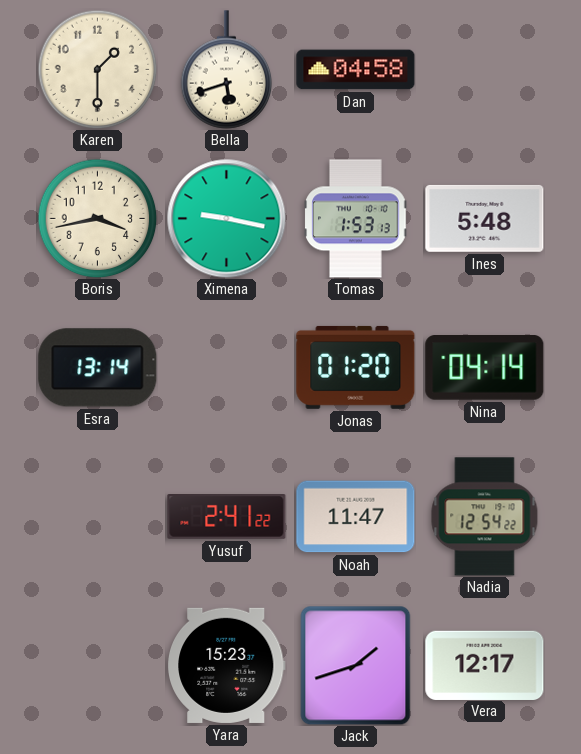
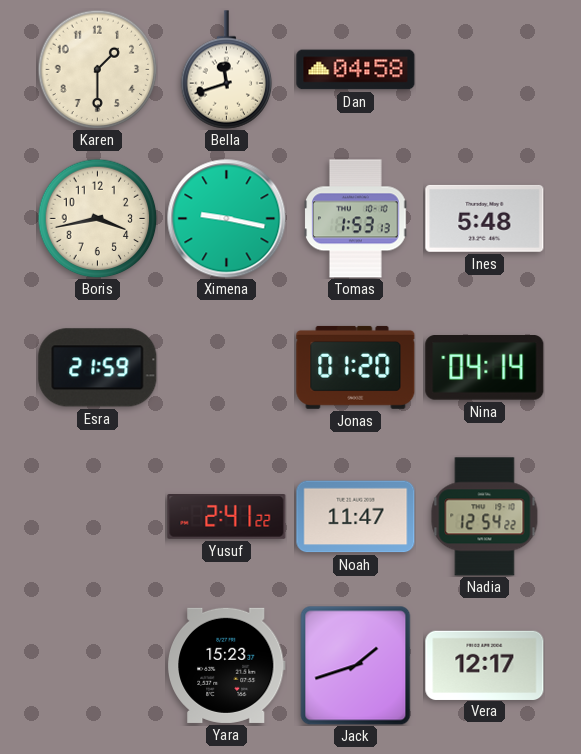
Bella: 5:42 -> 11:42 (227, 70)
Esra: 13:14 -> 21:59 (98, 368)
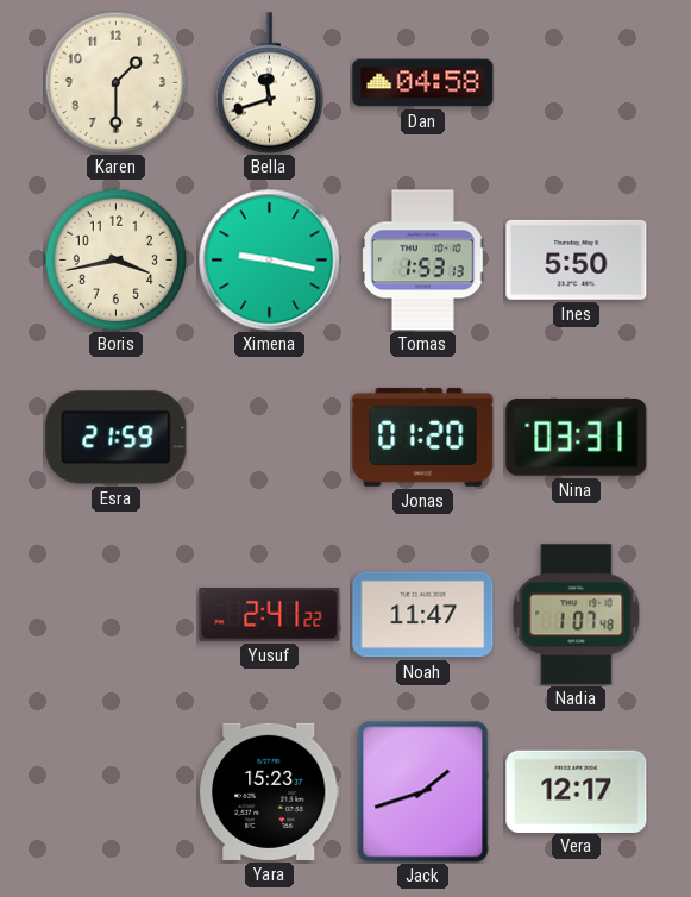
Ines: 5:48 -> 5:50 (577, 259)
Nina: 04:14 -> 03:31 (577, 438)
Nadia: 12:54 -> 1:07 (577, 615)
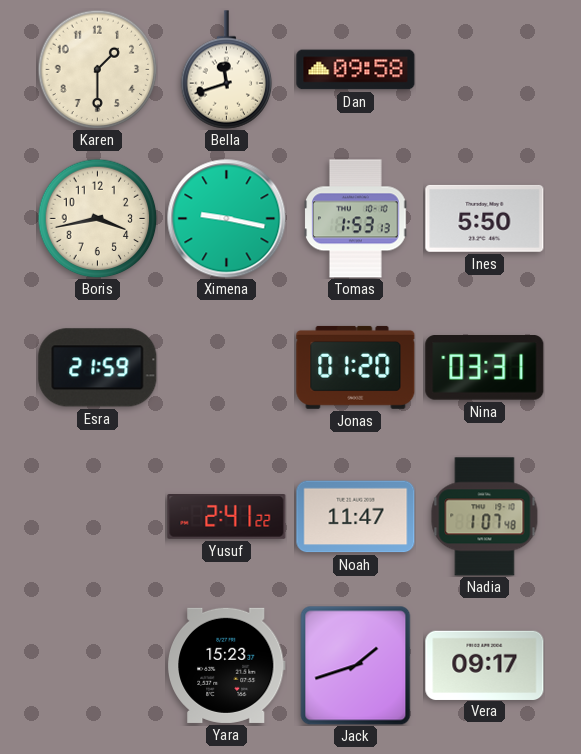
Dan: 04:58 -> 09:58 (356, 70)
Vera: 12:17 -> 09:17 (485, 665)
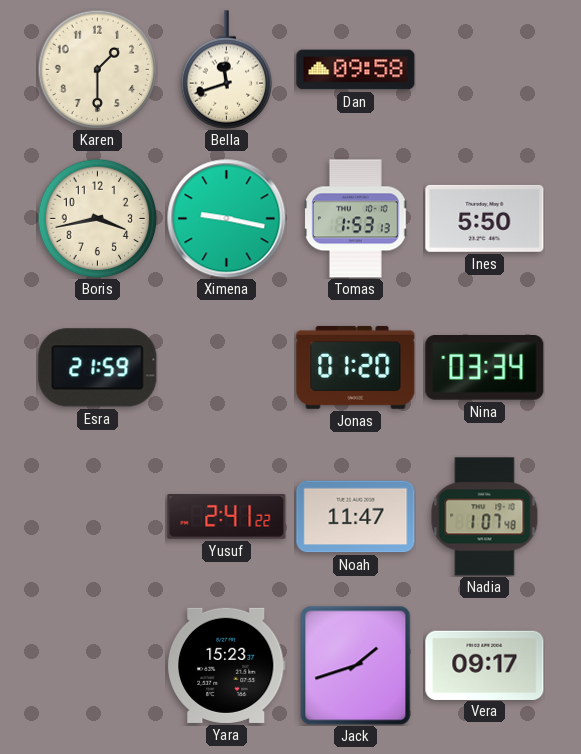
Nina: 03:31 -> 03:34 (485, 368)
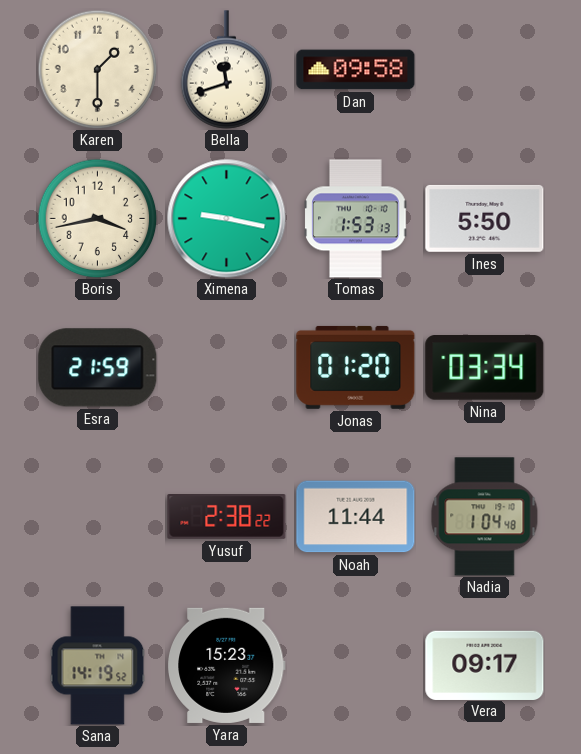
Yusuf: 2:41 -> 2:38 (227, 517)
Noah: 11:47 -> 11:44 (356, 517)
Nadia: 1:07 -> 1:04 (485, 517)
Sana: none -> 14:19 (98, 666)
Jack: 1:42 -> none (356, 665)
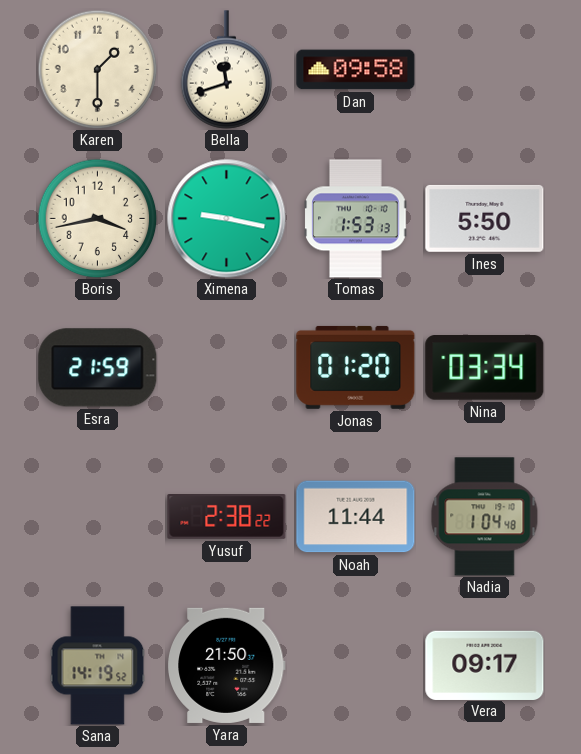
Yara: 15:23 -> 21:50 (226, 665)
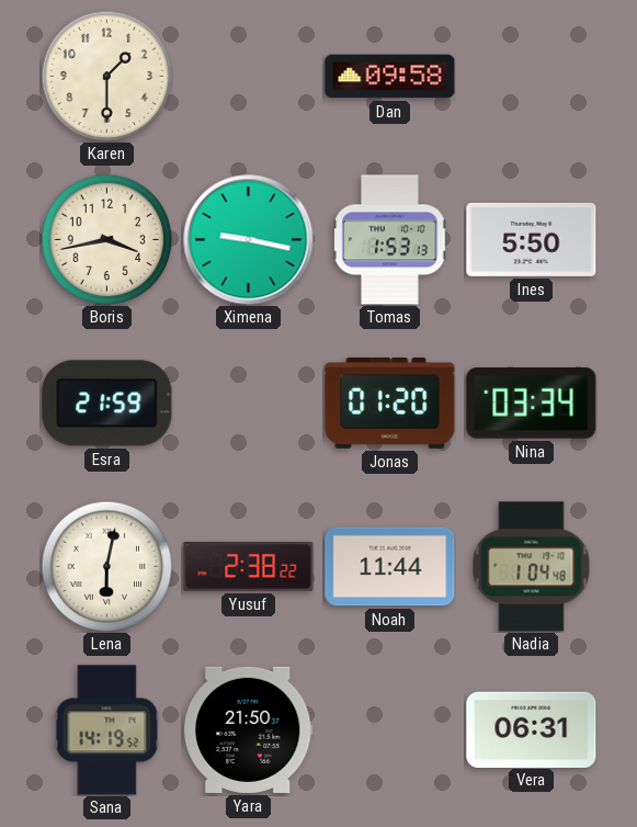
Bella: 11:42 -> none (227, 70)
Lena: none -> 6:02 (106, 566)
Vera: 09:17 -> 06:31 (532, 729)
